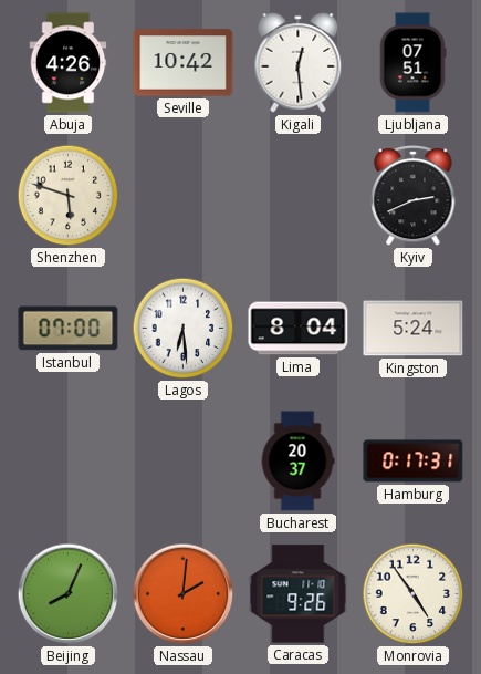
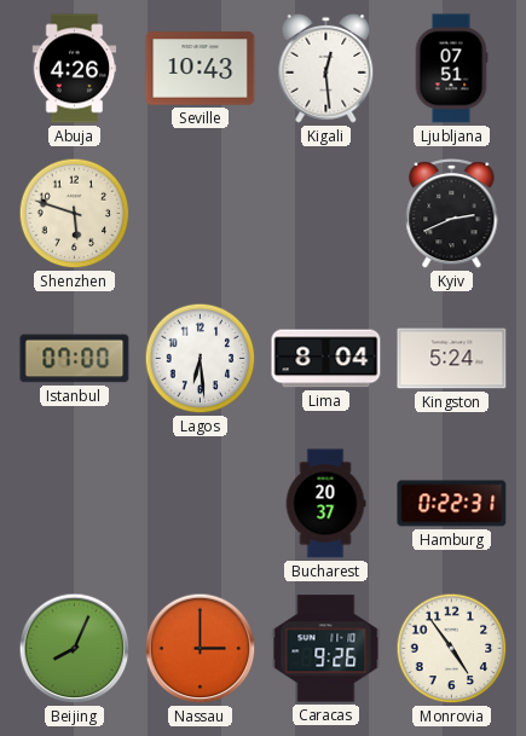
Seville: 10:42 -> 10:43 (201, 69)
Hamburg: 0:17 -> 0:22 (452, 504)
Nassau: 2:01 -> 3:00 (201, 649)
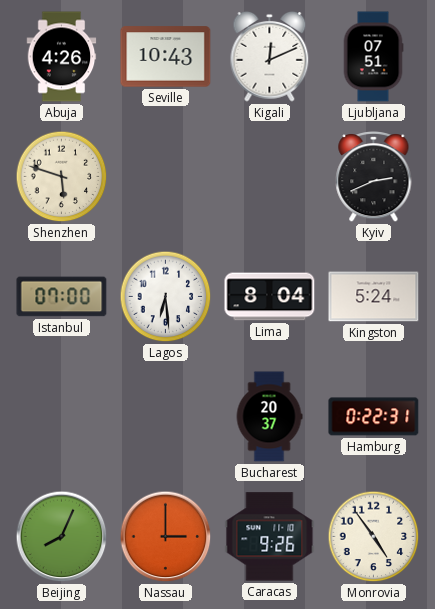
Kigali: 12:29 -> 12:11 (270, 56)
